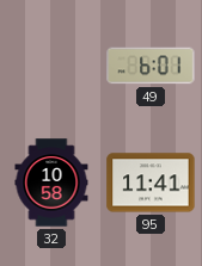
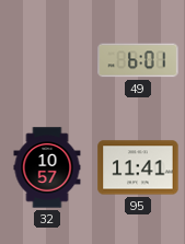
32: 10:58 -> 10:57 (47, 167)
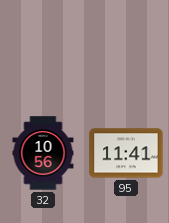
49: 6:01 -> none (138, 60)
32: 10:57 -> 10:56 (43, 153)
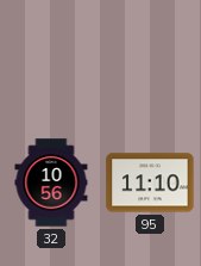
95: 11:41 -> 11:10 (150, 183)
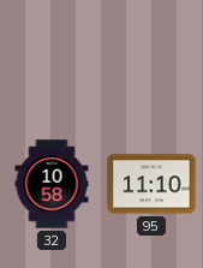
32: 10:56 -> 10:58 (52, 184)
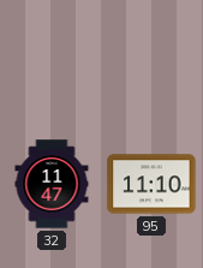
32: 10:58 -> 11:47 (52, 184)
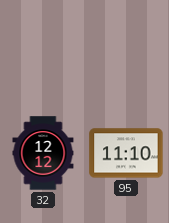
32: 11:47 -> 12:12 (43, 153)
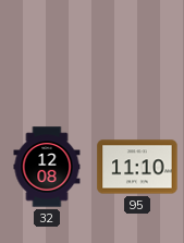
32: 12:12 -> 12:08 (47, 167)
